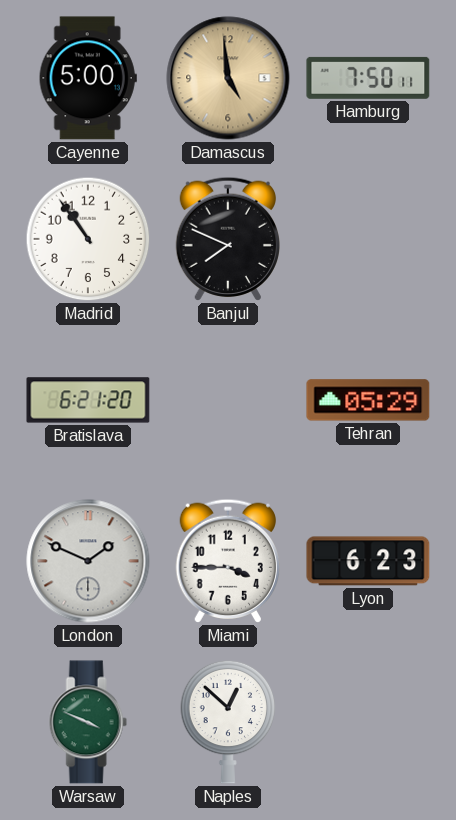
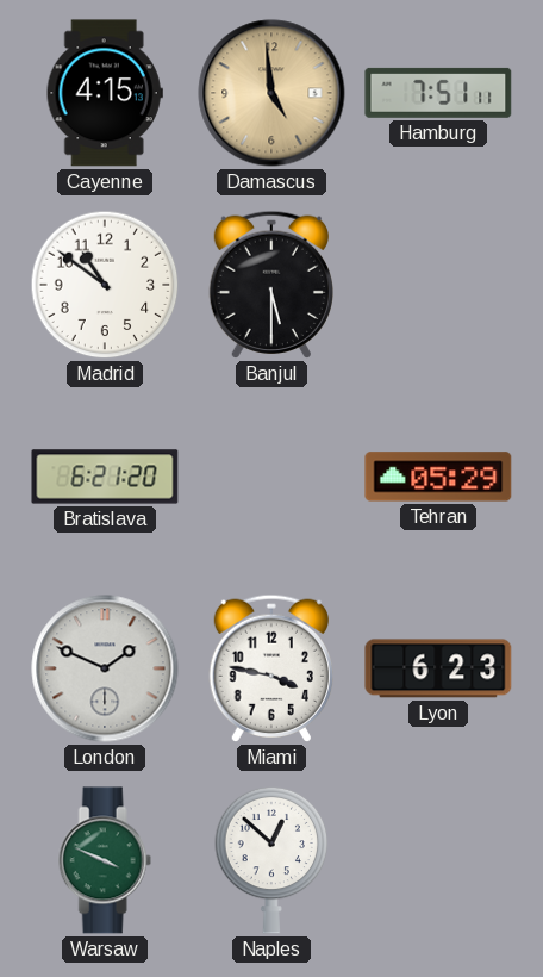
Cayenne: 5:00 -> 4:15 (105, 93)
Hamburg: 7:50 -> 7:51 (438, 93)
Madrid: 10:54 -> 10:51 (105, 285)
Banjul: 7:49 -> 5:30 (270, 285)
Miami: 3:45 -> 3:47 (270, 668)
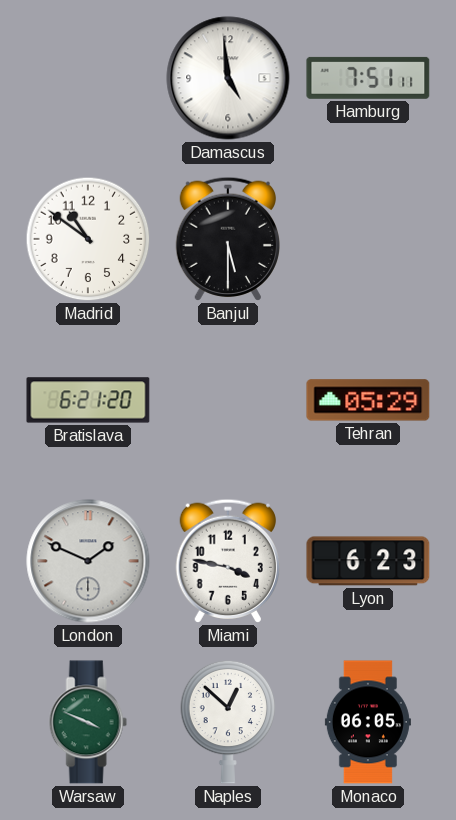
Cayenne: 4:15 -> none (105, 93)
Damascus dial: champagne -> white (228, 78)
Monaco: none -> 06:05 (368, 722)
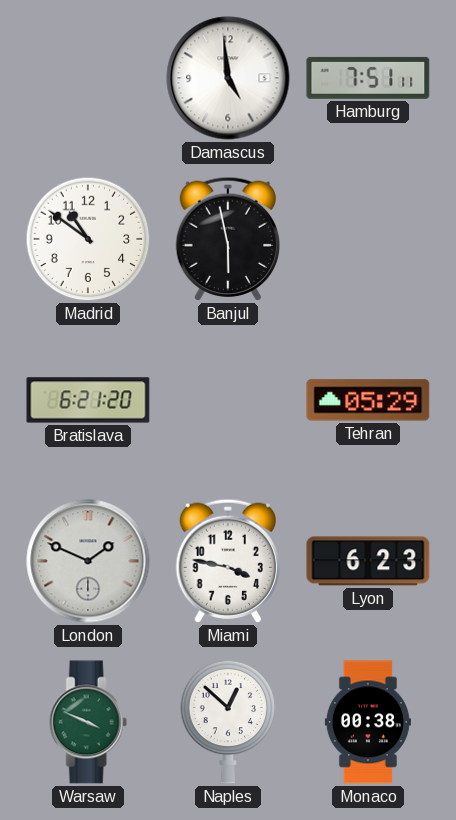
Banjul: 5:30 -> 5:58 (227, 239)
Monaco: 06:05 -> 00:38 (368, 722)
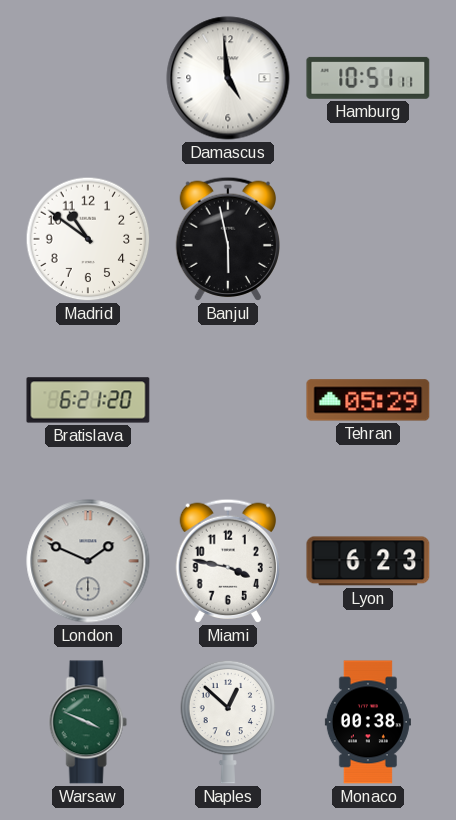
Hamburg: 7:51 -> 10:51 (368, 78)
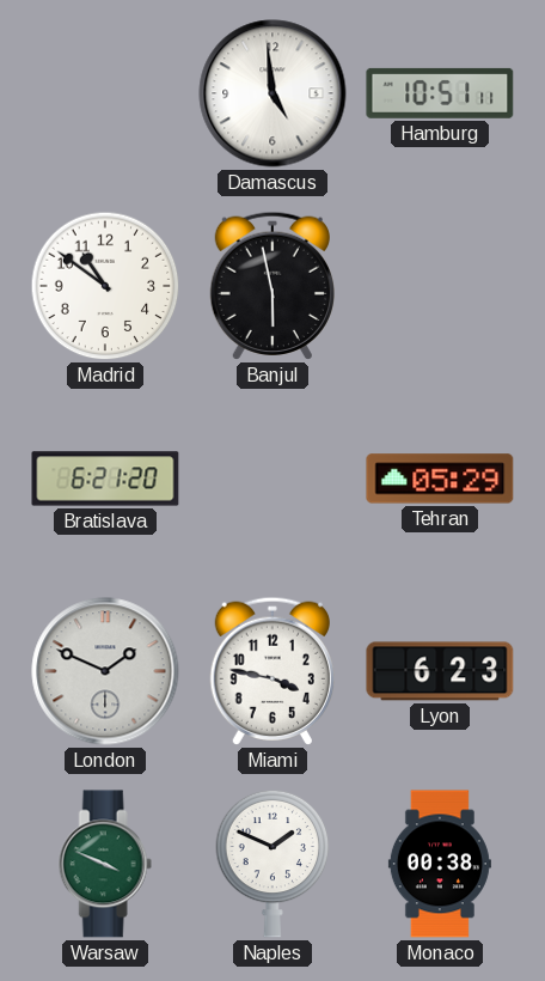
Naples: 12:52 -> 1:49 (272, 864)
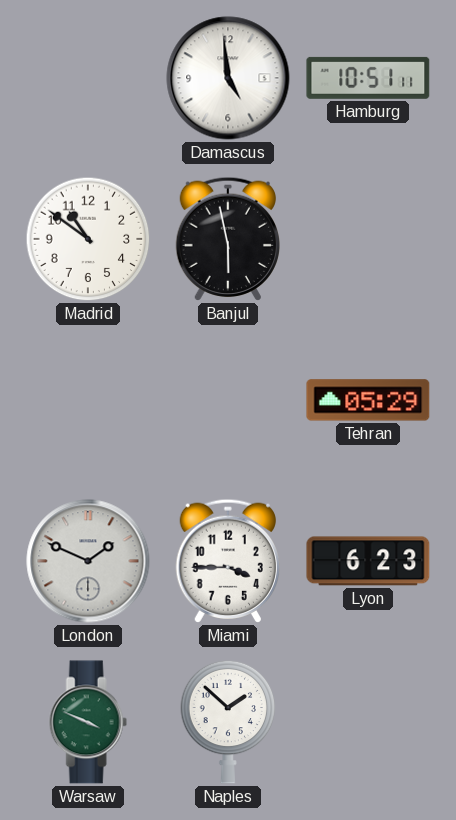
Bratislava: 6:21 -> none (105, 479)
Miami: 3:47 -> 3:45 (227, 561)
Naples: 1:49 -> 1:52 (228, 722)
Monaco: 00:38 -> none (440, 864)
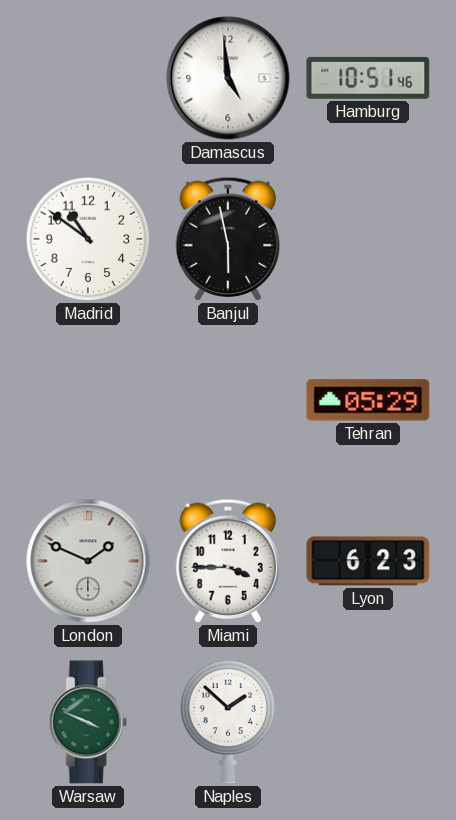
Hamburg: 10:51:11 -> 10:51:46 (368, 78)
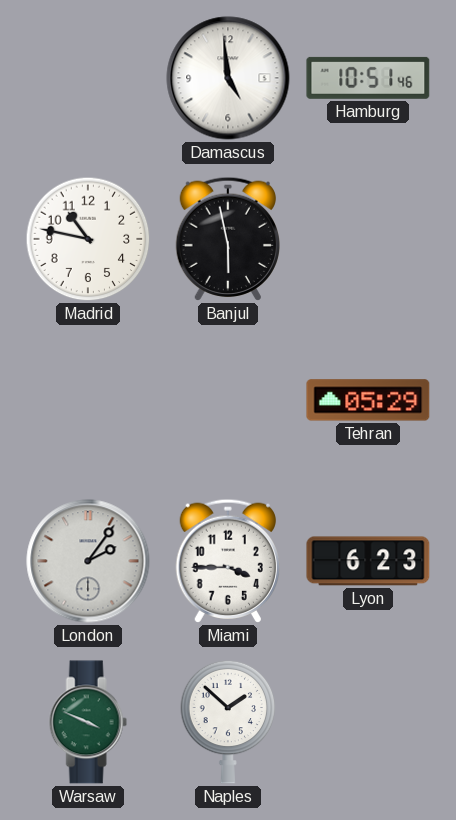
Madrid: 10:51 -> 10:47 (88, 239)
London: 1:49 -> 2:06 (88, 561)
